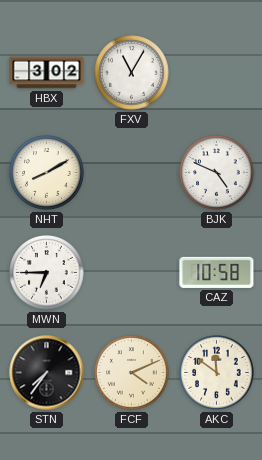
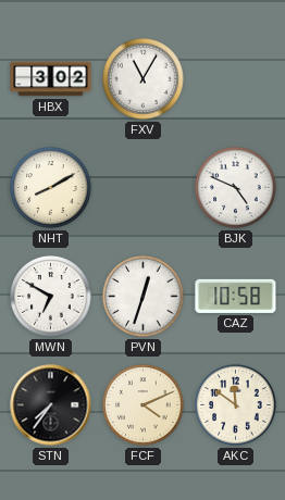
MWN: 6:45 -> 6:50 (51, 297)
PVN: none -> 12:33 (144, 297)
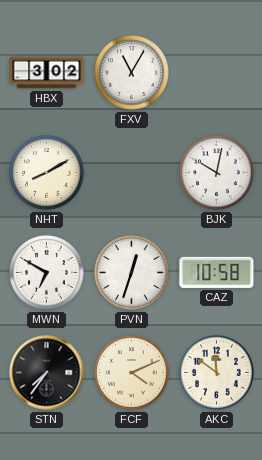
BJK: 4:49 -> 10:02 (217, 173)
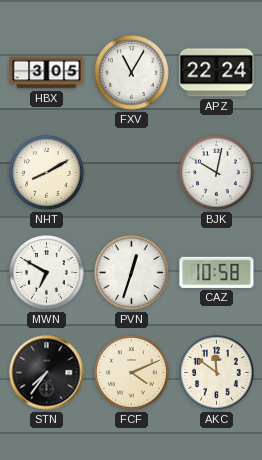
HBX: 3:02 -> 3:05 (47, 73)
APZ: none -> 22:24 (217, 73)
